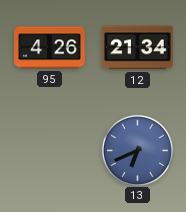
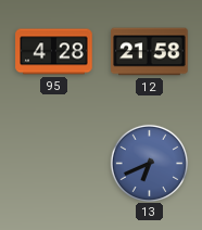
95: 4:26 -> 4:28 (54, 52)
12: 21:34 -> 21:58 (150, 52)
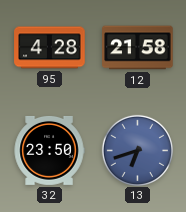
32: none -> 23:50 (49, 150)
13: 6:41 -> 6:42 (137, 150)
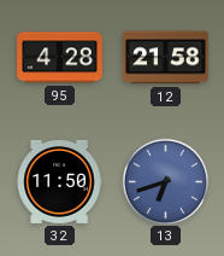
32: 23:50 -> 11:50 (59, 181)
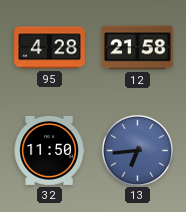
13: 6:42 -> 6:44 (137, 150)
